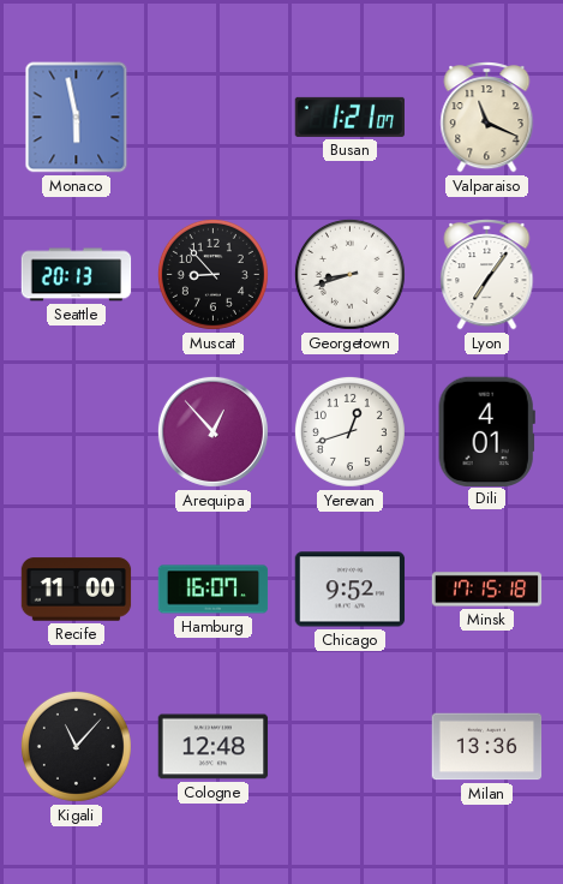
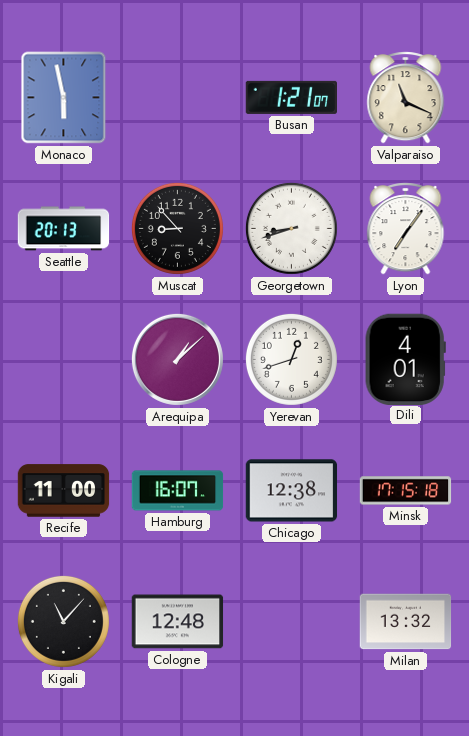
Arequipa: 12:53 -> 1:08 (177, 359)
Chicago: 9:52 -> 12:38 (292, 491)
Milan: 13:36 -> 13:32 (406, 622)
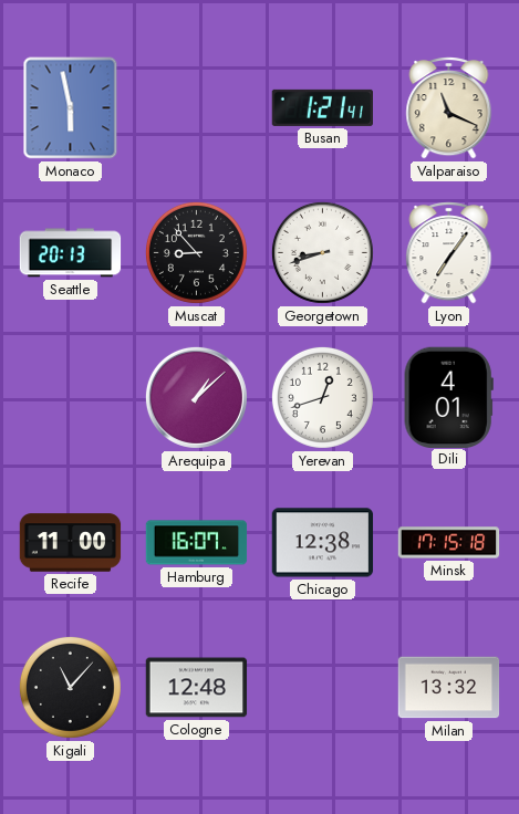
Busan: 1:21:07 -> 1:21:41 (323, 107)
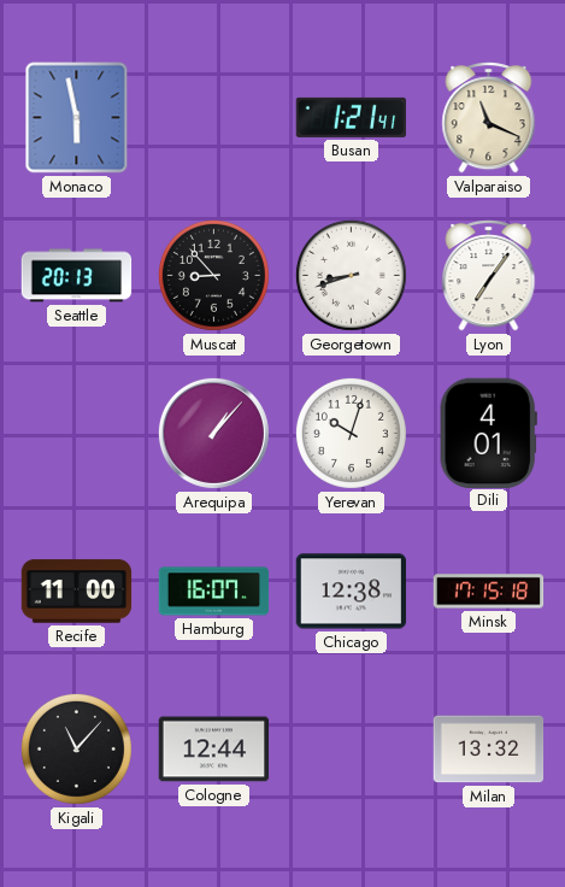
Arequipa: 1:08 -> 1:07 (213, 433)
Yerevan: 12:42 -> 10:03 (351, 433)
Cologne: 12:48 -> 12:44 (214, 750)
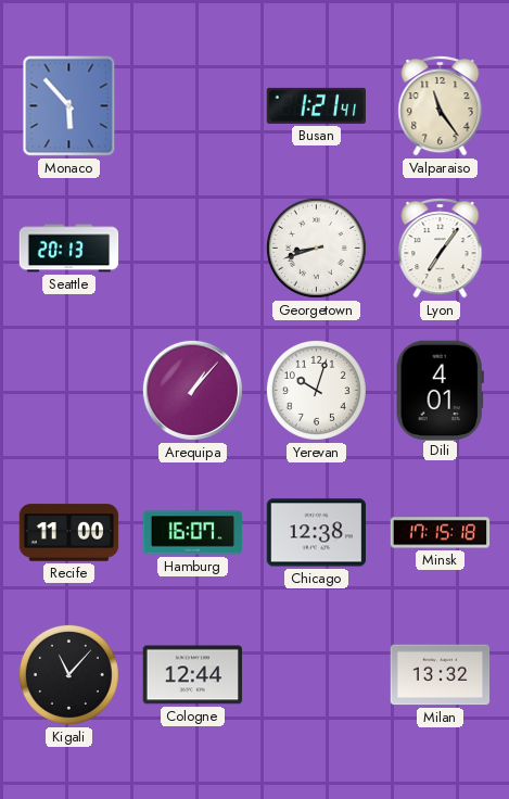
Monaco: 5:58 -> 5:53 (69, 106)
Valparaiso: 11:19 -> 11:24 (441, 106)
Muscat: 8:53 -> none (213, 275)
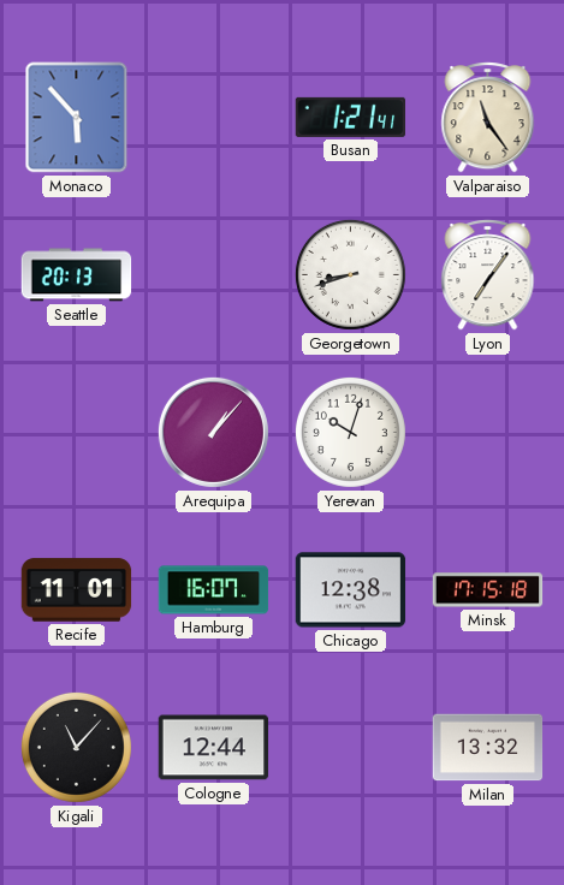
Dili: 4:01 -> none (440, 390)
Recife: 11:00 -> 11:01 (77, 590)
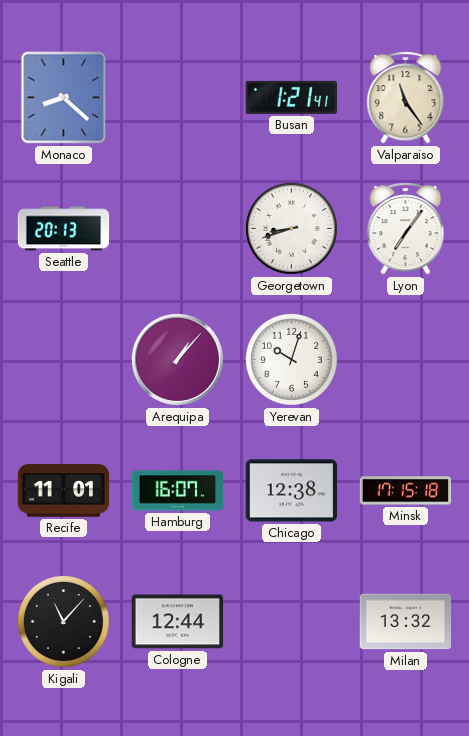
Monaco: 5:53 -> 8:22 (64, 98)
